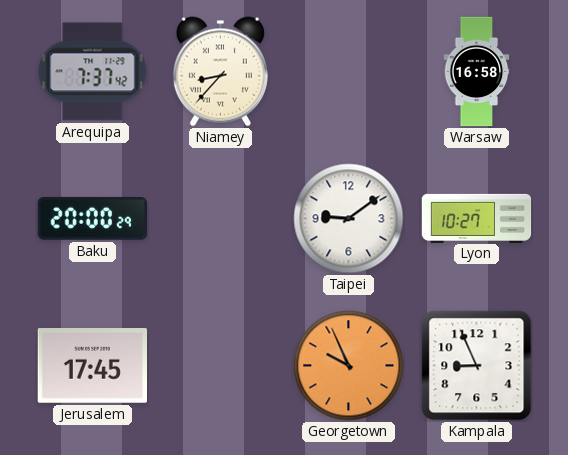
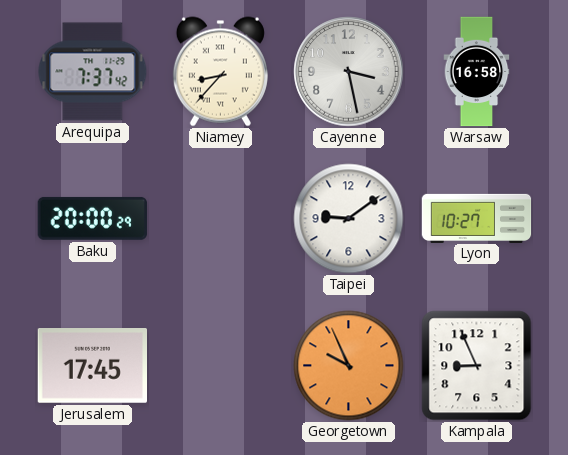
Cayenne: none -> 3:28 (349, 72)
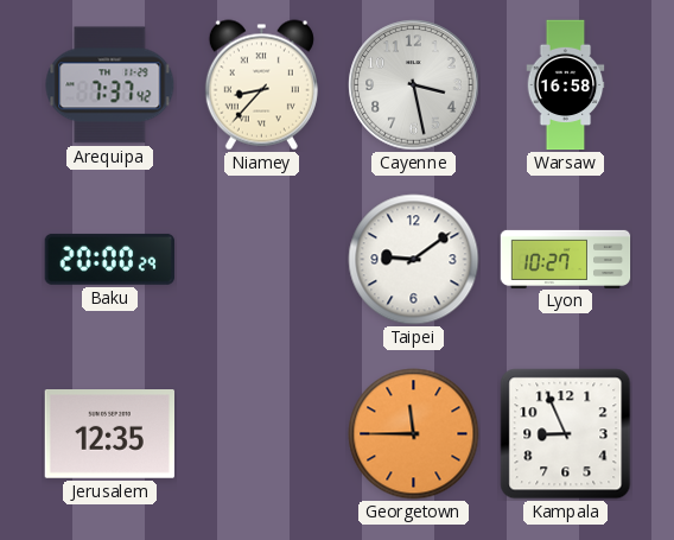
Jerusalem: 17:45 -> 12:35 (109, 434)
Georgetown: 9:56 -> 11:45 (414, 434)
